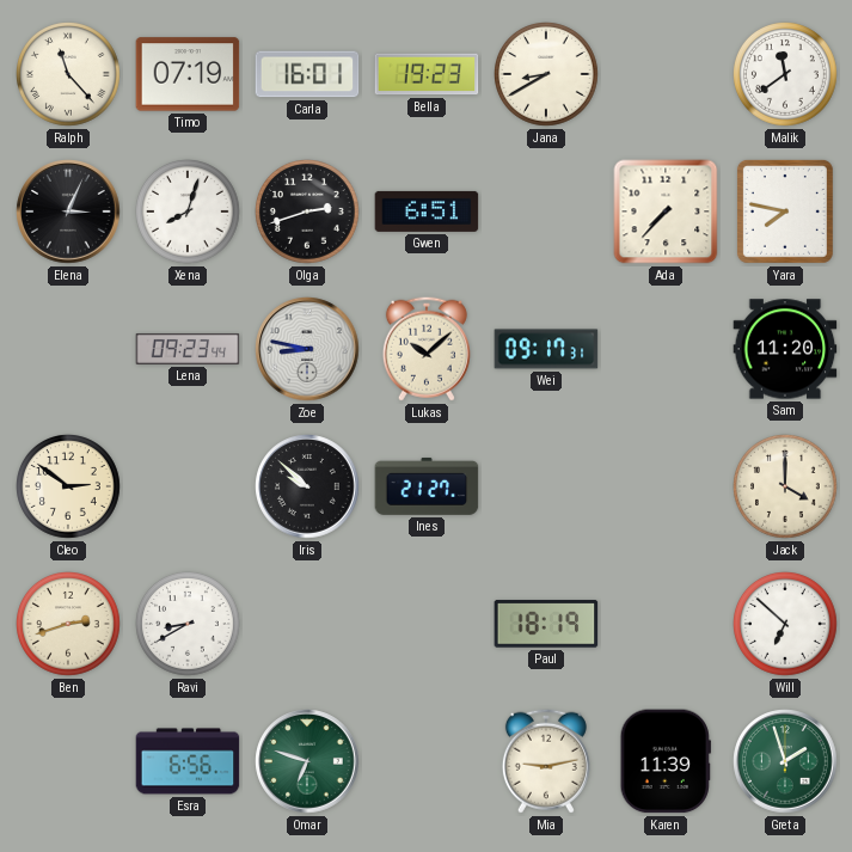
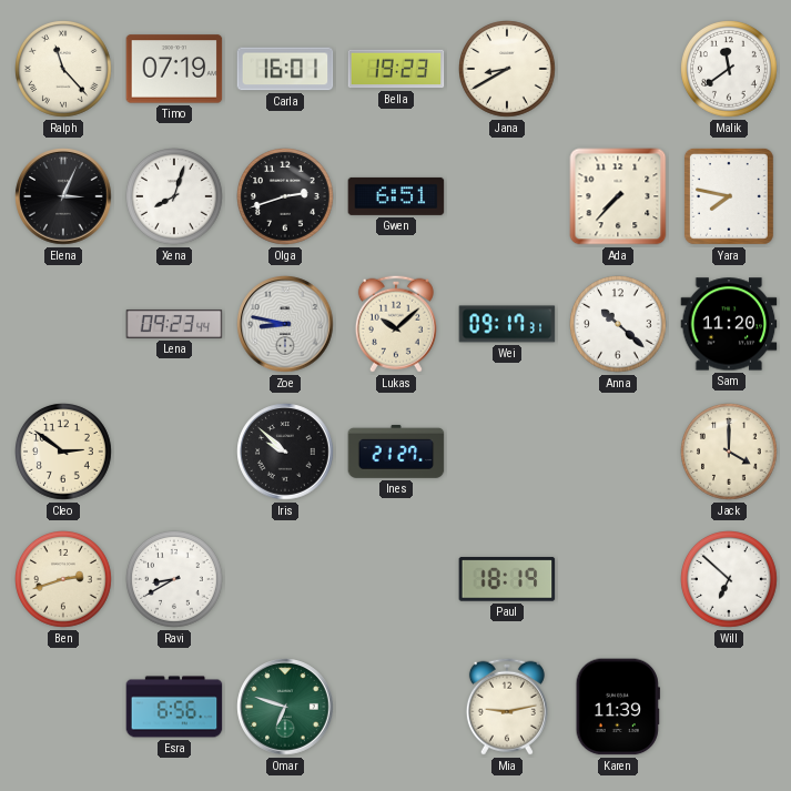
Anna: none -> 10:22 (619, 325)
Greta: 1:57 -> none (785, 761)
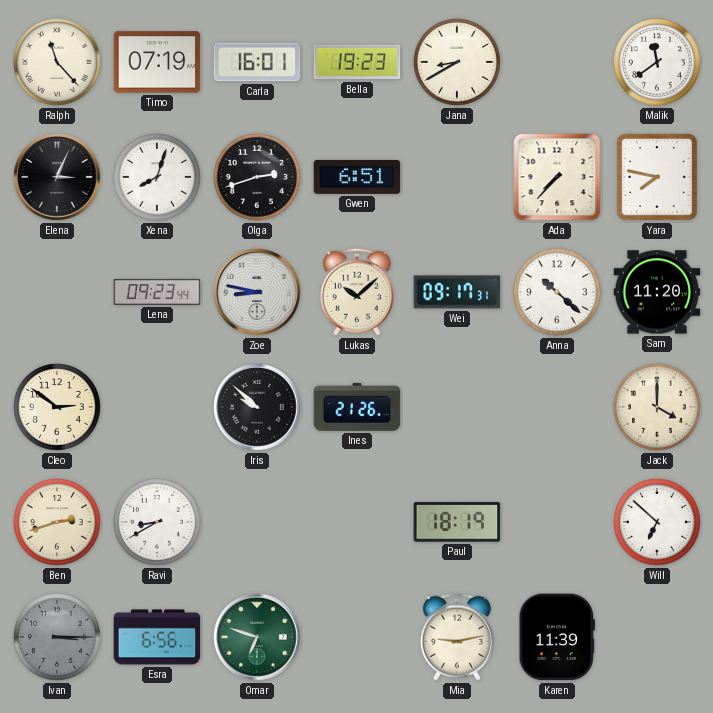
Ines: 21:27 -> 21:26 (357, 407)
Ivan: none -> 3:15 (58, 638)
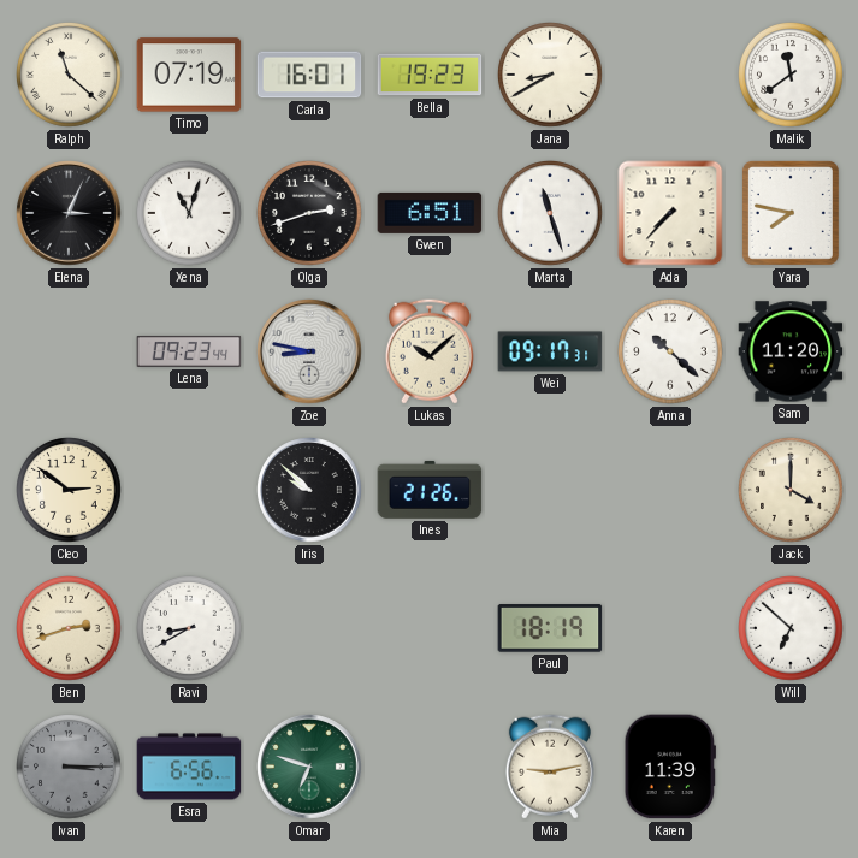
Ralph: 11:23 -> 11:22 (70, 76)
Xena: 8:03 -> 11:03 (190, 214)
Marta: none -> 11:27 (551, 214)
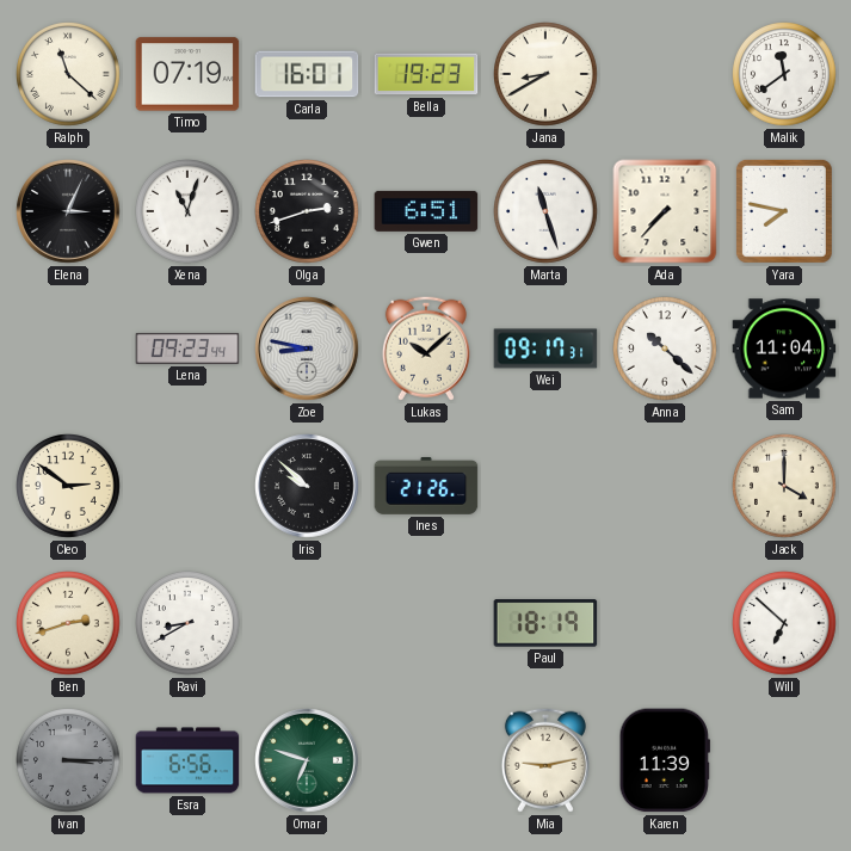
Sam: 11:20 -> 11:04 (784, 349)
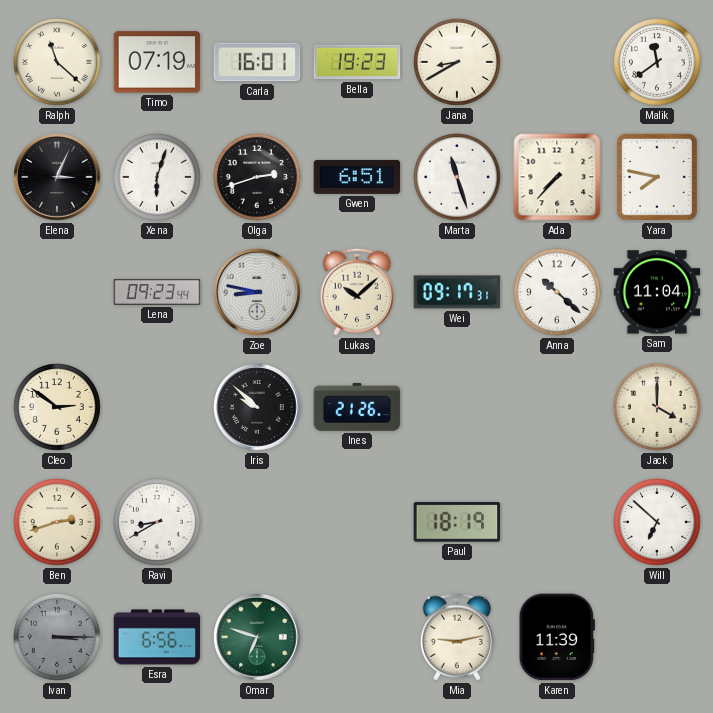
Xena: 11:03 -> 6:03 (158, 178)
